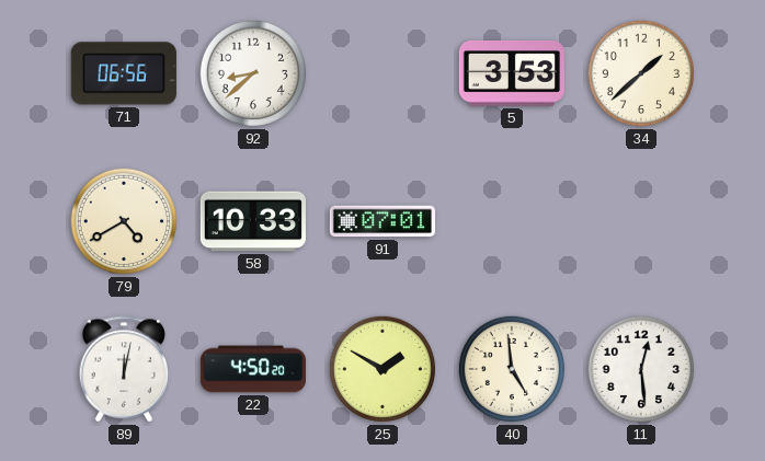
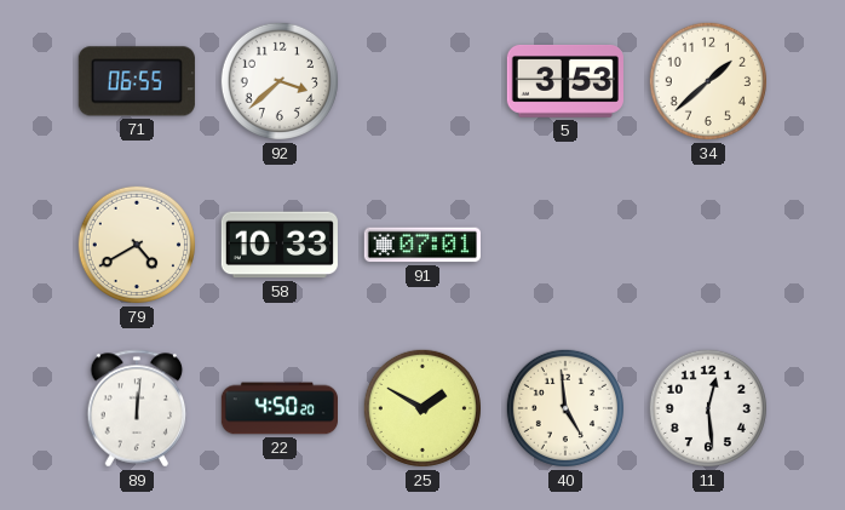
71: 06:56 -> 06:55 (137, 81)
92: 8:38 -> 3:38 (280, 81)
89: 12:02 -> 12:01 (137, 408)
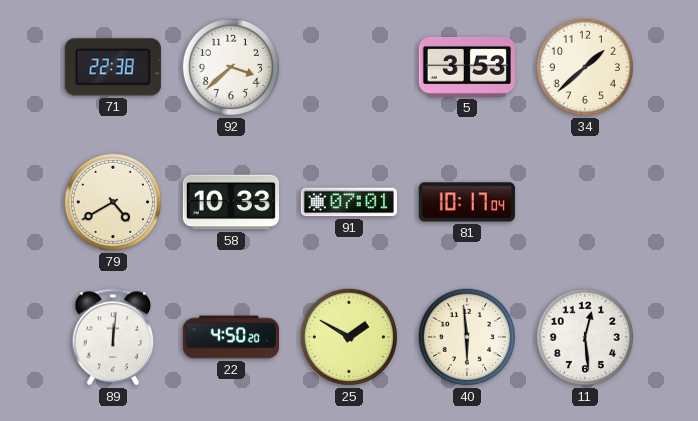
71: 06:55 -> 22:38 (113, 67)
81: none -> 10:17 (467, 202)
40: 4:59 -> 5:59 (467, 337)
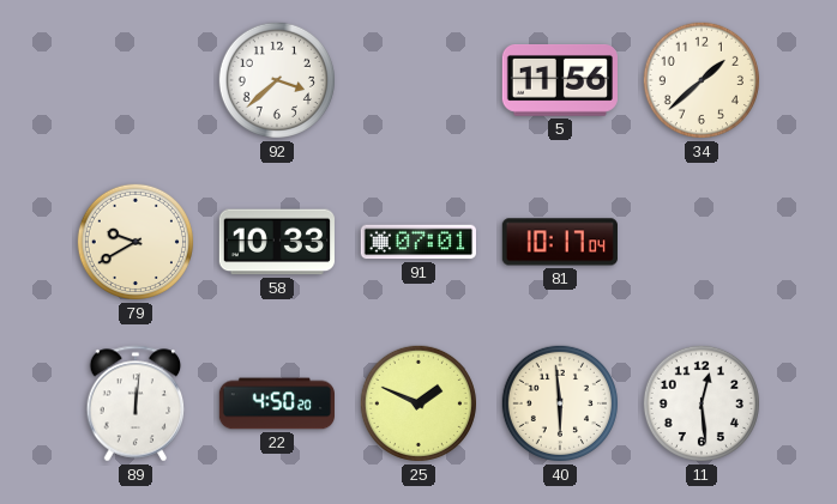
71: 22:38 -> none (113, 67)
5: 3:53 -> 11:56 (560, 81)
79: 4:40 -> 9:40 (136, 242)
25: 1:50 -> 1:49 (418, 403)
